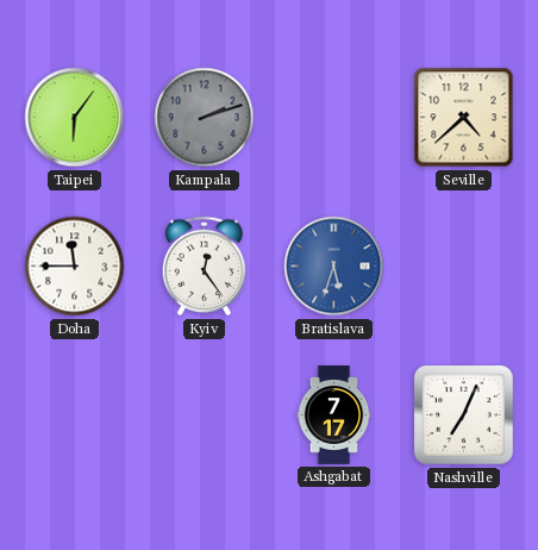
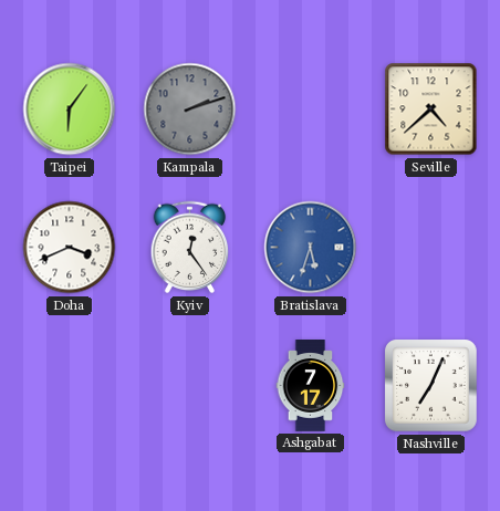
Doha: 11:45 -> 3:41 (70, 248)
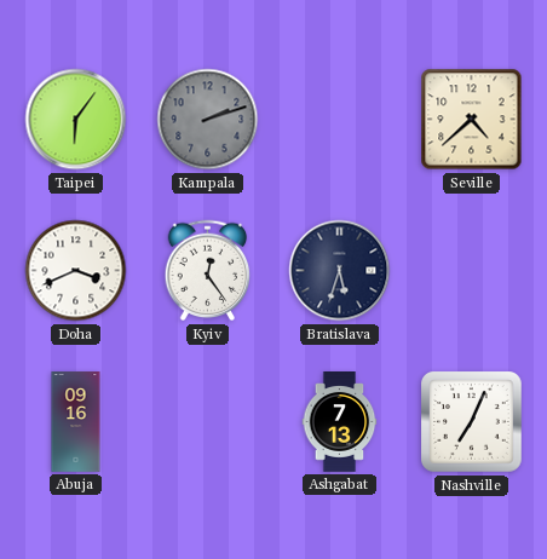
Bratislava dial: blue -> navy (340, 271)
Abuja: none -> 09:16 (76, 422)
Ashgabat: 7:17 -> 7:13 (340, 422)
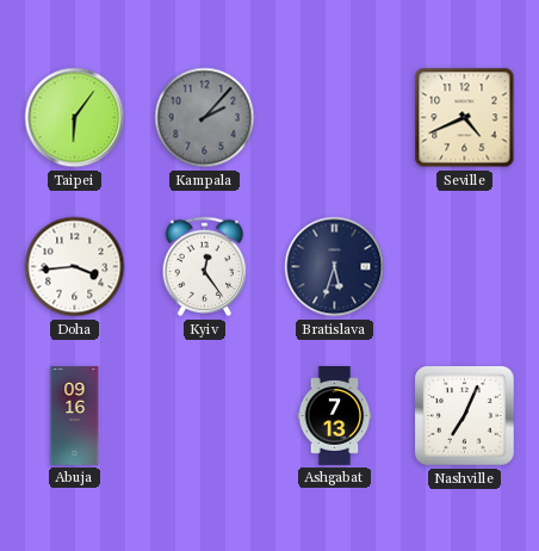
Kampala: 2:12 -> 2:07 (205, 118)
Seville: 4:38 -> 4:41 (465, 118)
Doha: 3:41 -> 3:44 (75, 267)
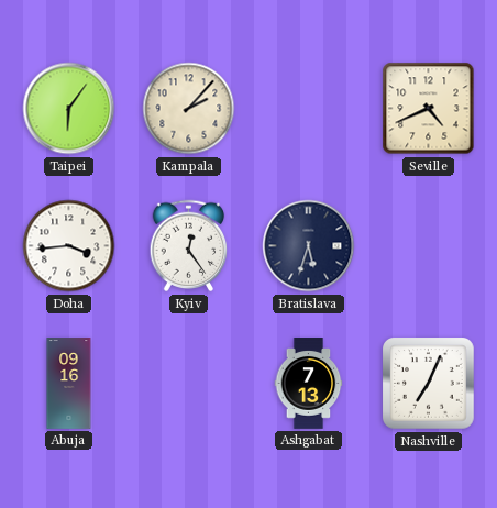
Kampala dial: grey -> cream (189, 109)
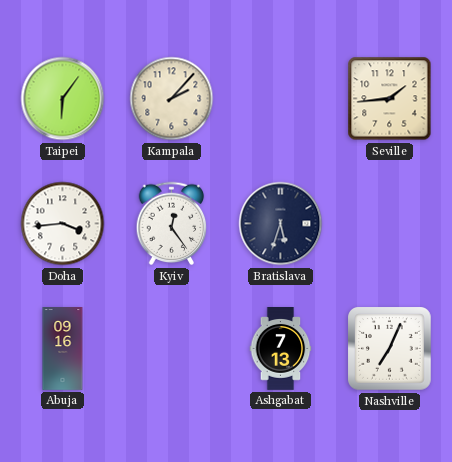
Seville: 4:41 -> 1:44 (390, 99)
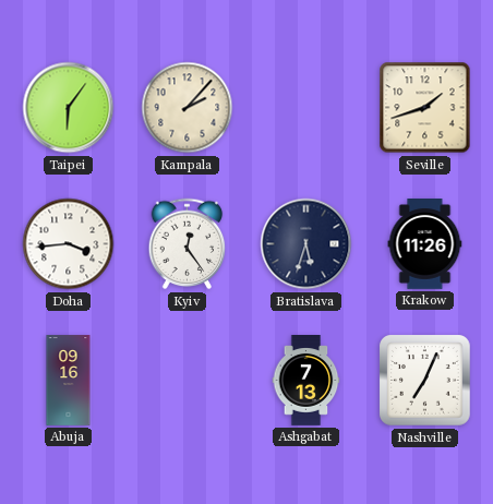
Seville: 1:44 -> 1:42 (425, 108)
Krakow: none -> 11:26 (425, 244)
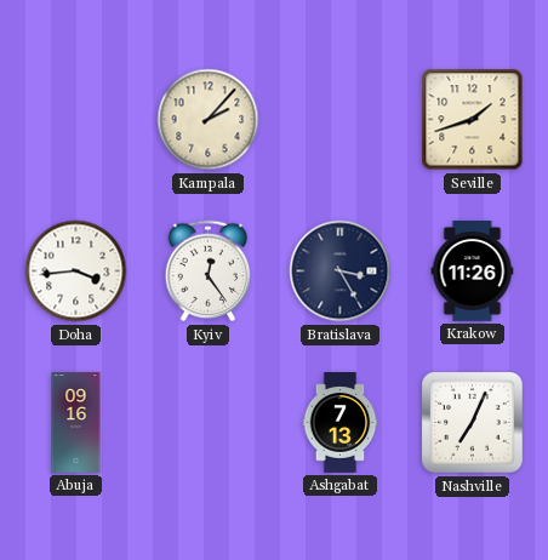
Taipei: 6:06 -> none (69, 108)
Bratislava: 5:33 -> 3:25 (341, 272)
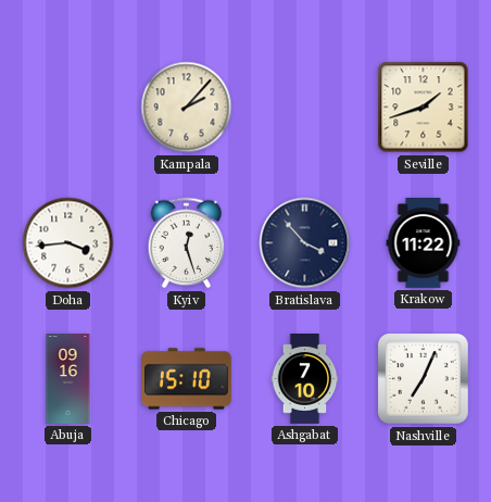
Kyiv: 12:24 -> 12:27 (187, 243)
Bratislava: 3:25 -> 3:53 (305, 243)
Krakow: 11:26 -> 11:22 (424, 243)
Chicago: none -> 15:10 (187, 379)
Ashgabat: 7:13 -> 7:10 (305, 379)
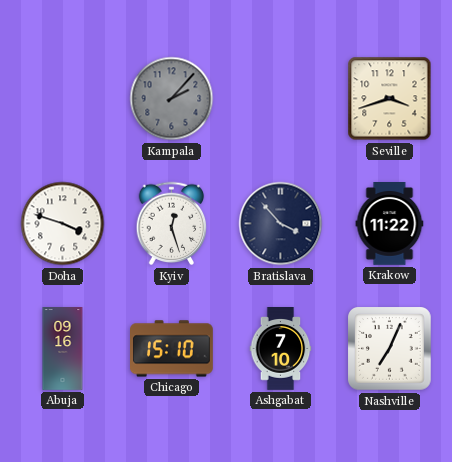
Kampala dial: cream -> grey (172, 99)
Seville: 1:42 -> 3:42 (390, 99)
Doha: 3:44 -> 3:48 (63, 224)
